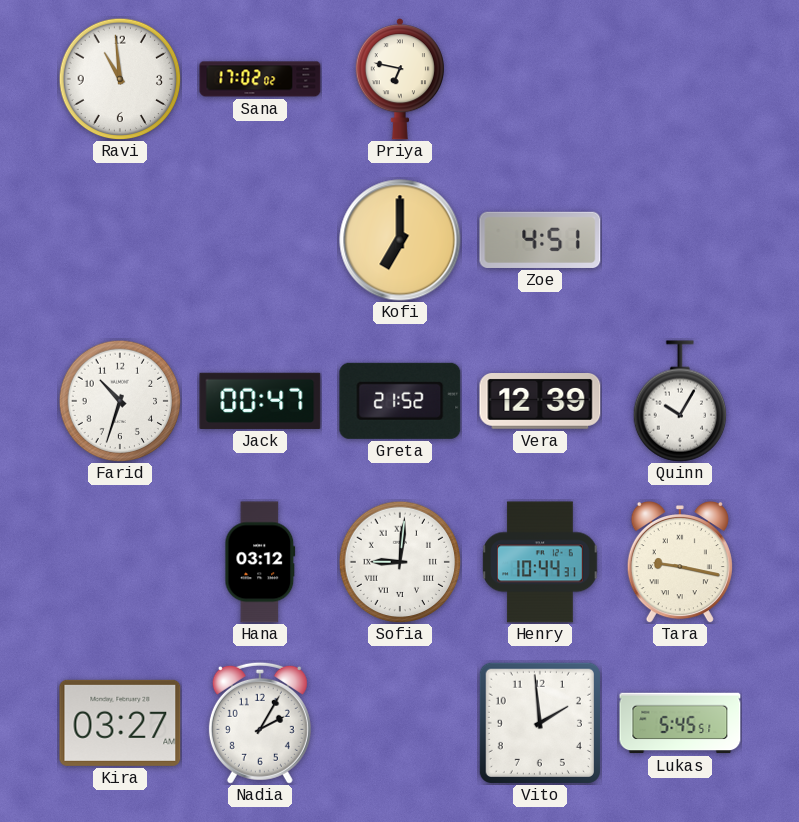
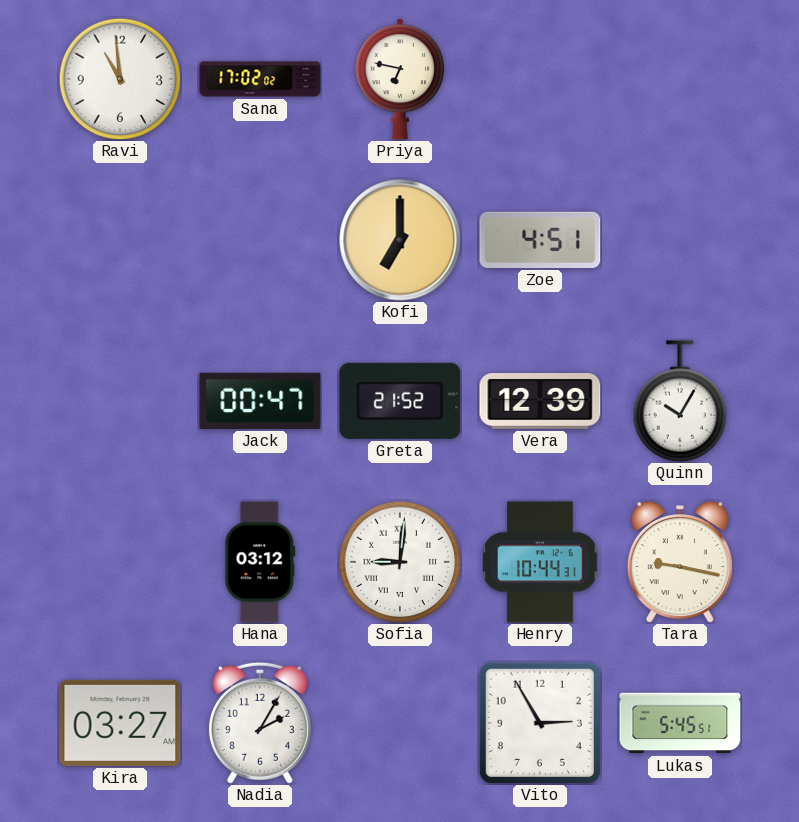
Farid: 10:33 -> none (120, 401)
Vito: 1:59 -> 2:55 (540, 723)
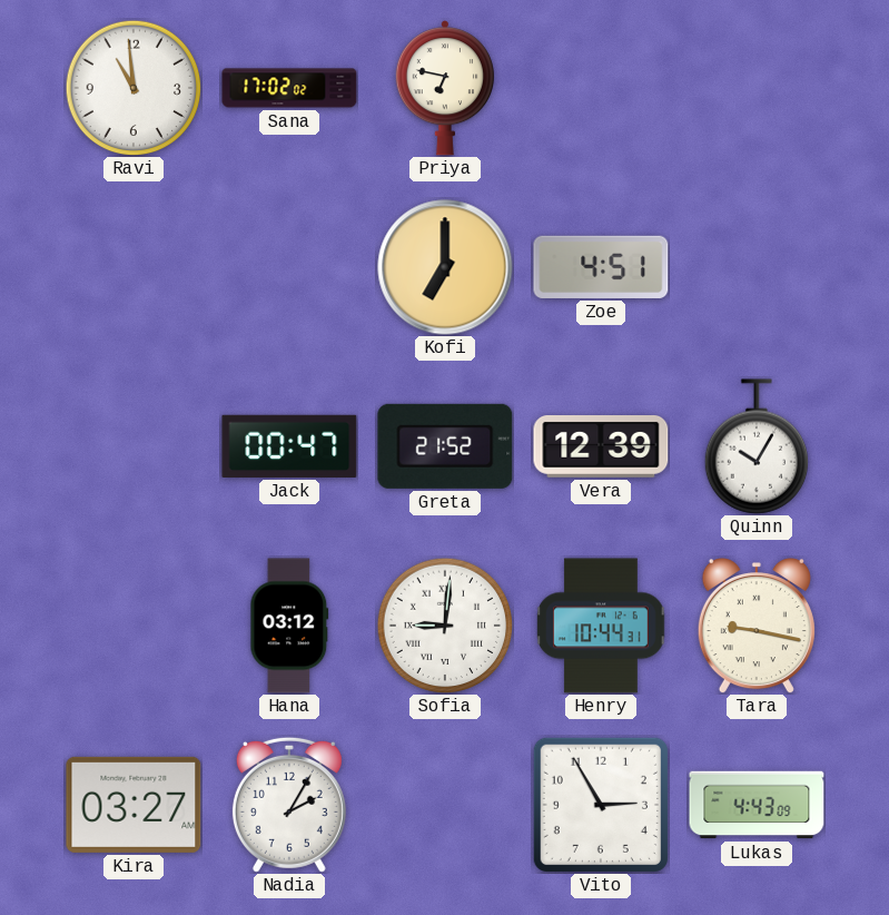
Lukas: 5:45 -> 4:43 (757, 805)
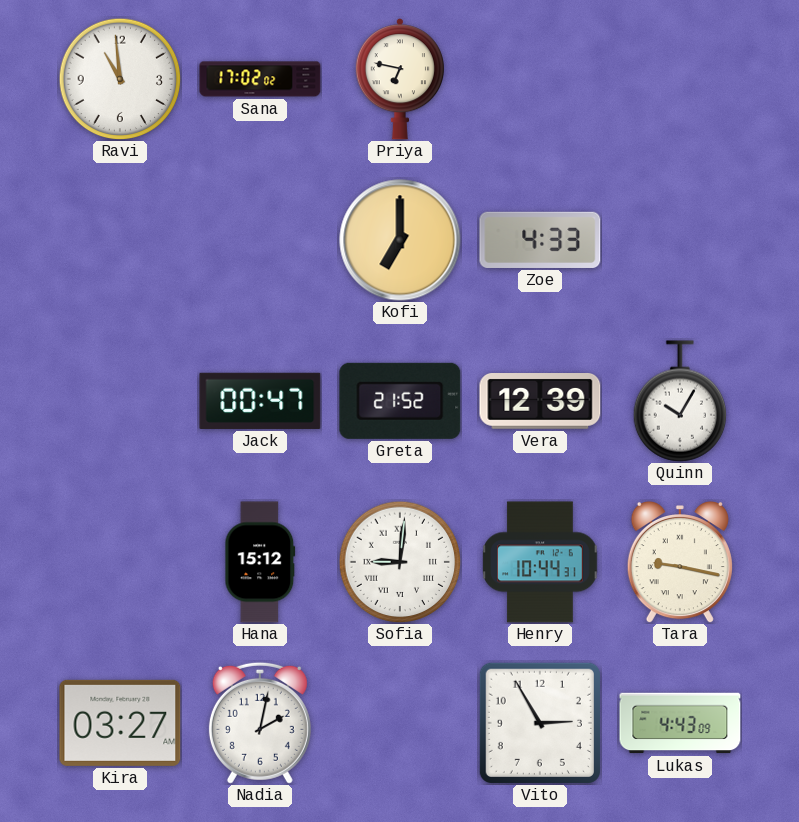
Zoe: 4:51 -> 4:33 (540, 240)
Hana: 03:12 -> 15:12 (260, 562)
Nadia: 2:05 -> 2:02 (260, 723)
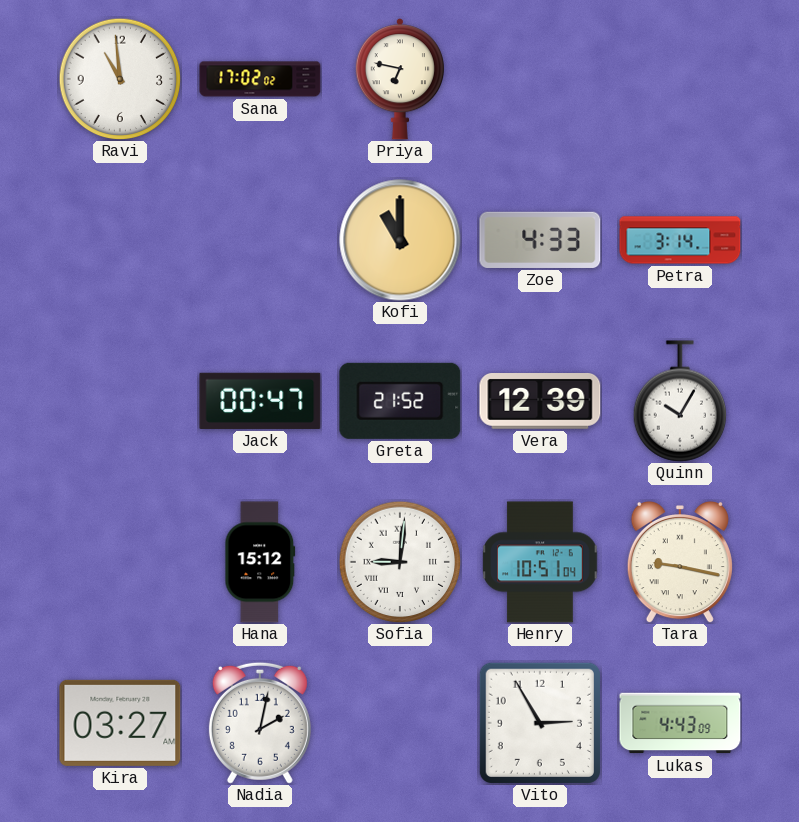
Kofi: 7:00 -> 11:00 (400, 240)
Petra: none -> 3:14 (680, 240)
Henry: 10:44 -> 10:51 (540, 562)
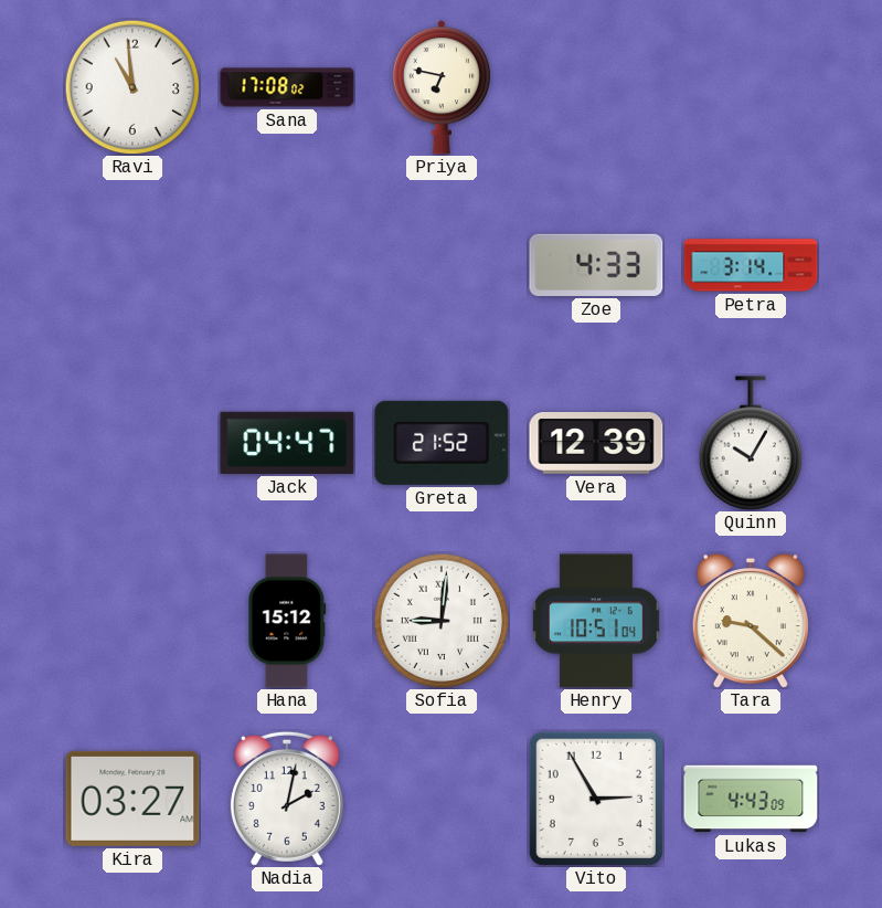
Sana: 17:02 -> 17:08 (287, 87)
Kofi: 11:00 -> none (400, 240)
Jack: 00:47 -> 04:47 (287, 443)
Tara: 9:17 -> 9:22 (751, 621)
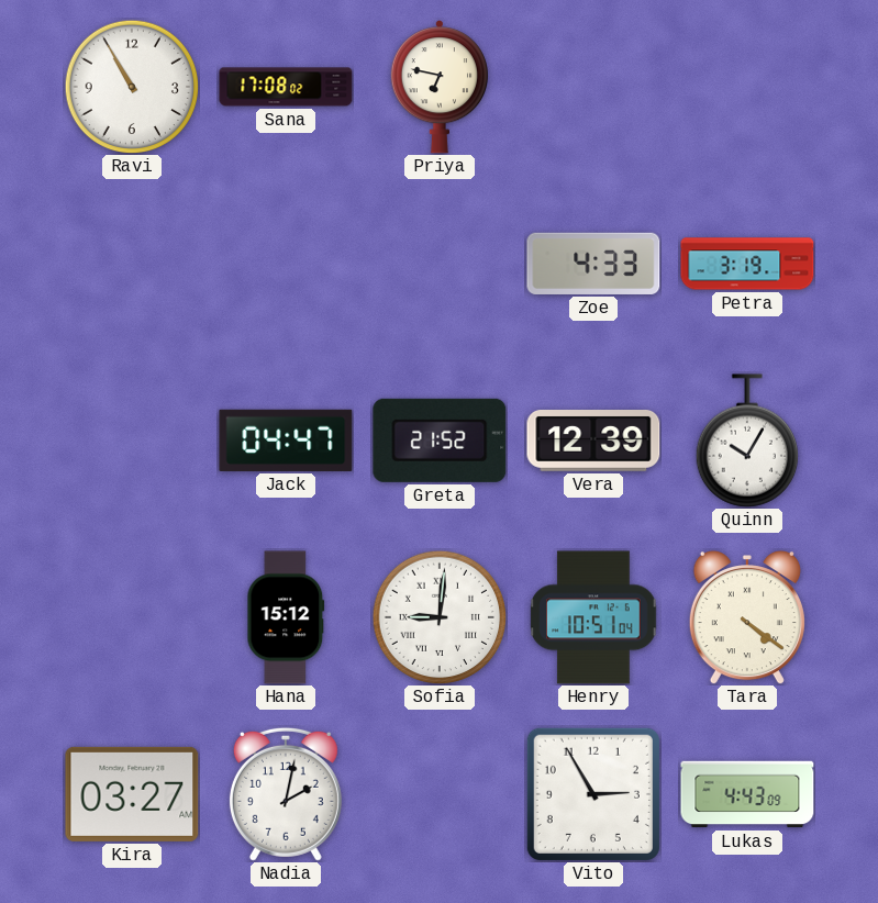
Ravi: 10:59 -> 10:55 (132, 87)
Petra: 3:14 -> 3:19 (747, 264)
Tara: 9:22 -> 4:21 (747, 617)
